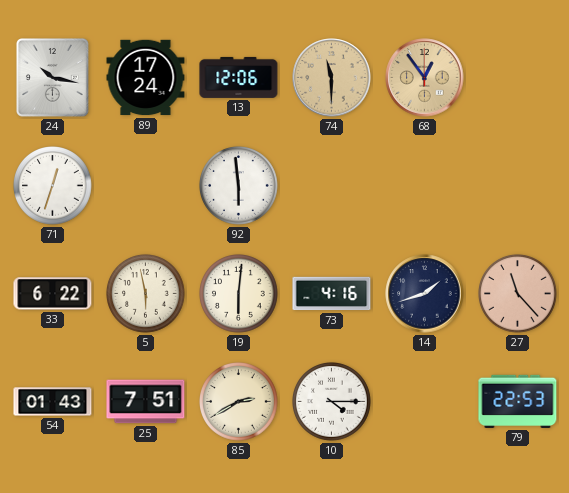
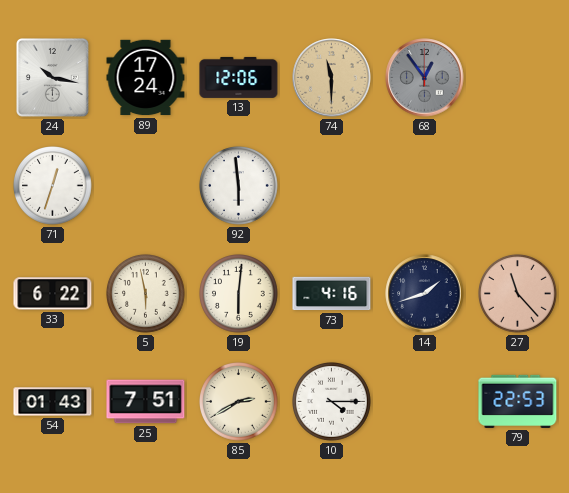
68 dial: champagne -> grey (425, 78)
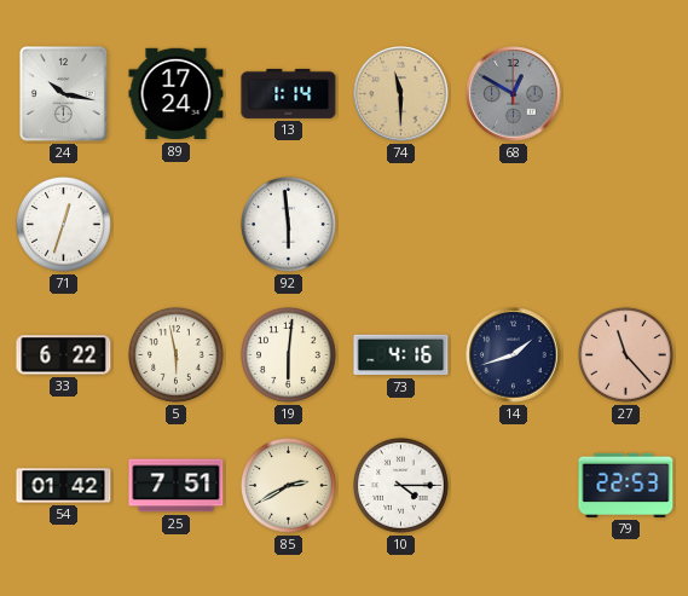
13: 12:06 -> 1:14 (289, 93)
68: 12:54 -> 12:50 (514, 94)
54: 01:43 -> 01:42 (64, 486)
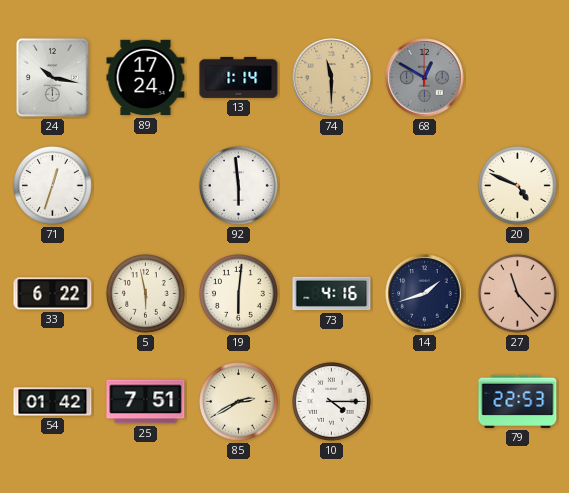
20: none -> 4:49 (518, 186)
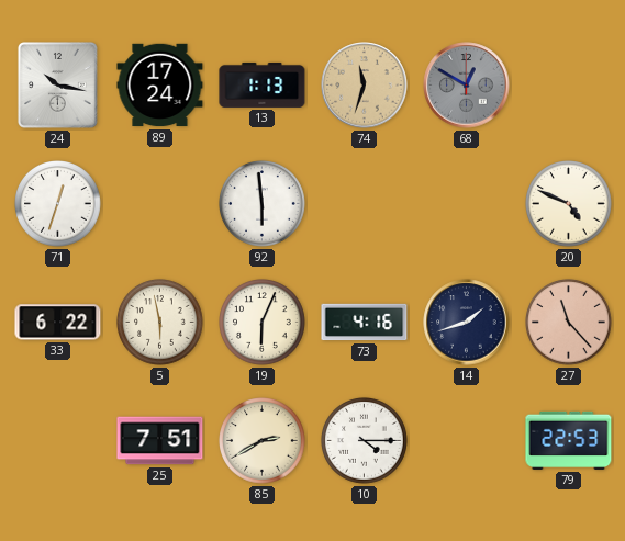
13: 1:14 -> 1:13 (263, 84)
74: 11:30 -> 11:33 (365, 86)
19: 6:01 -> 6:04 (263, 323)
54: 01:42 -> none (53, 402)
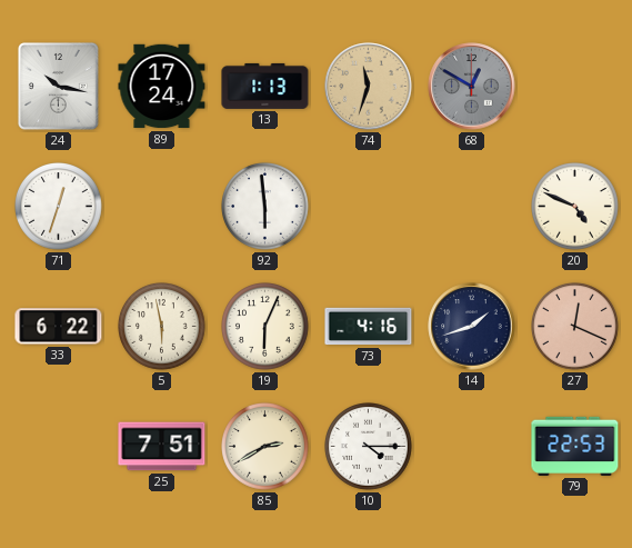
27: 11:23 -> 12:19 (575, 327)
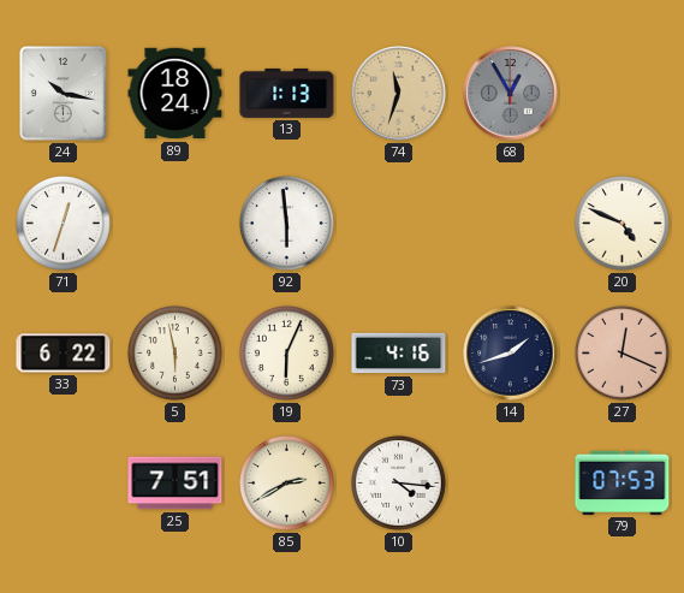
89: 17:24 -> 18:24 (176, 94)
68: 12:50 -> 12:55 (511, 94)
10: 4:15 -> 4:16 (399, 484)
79: 22:53 -> 07:53 (623, 482)
